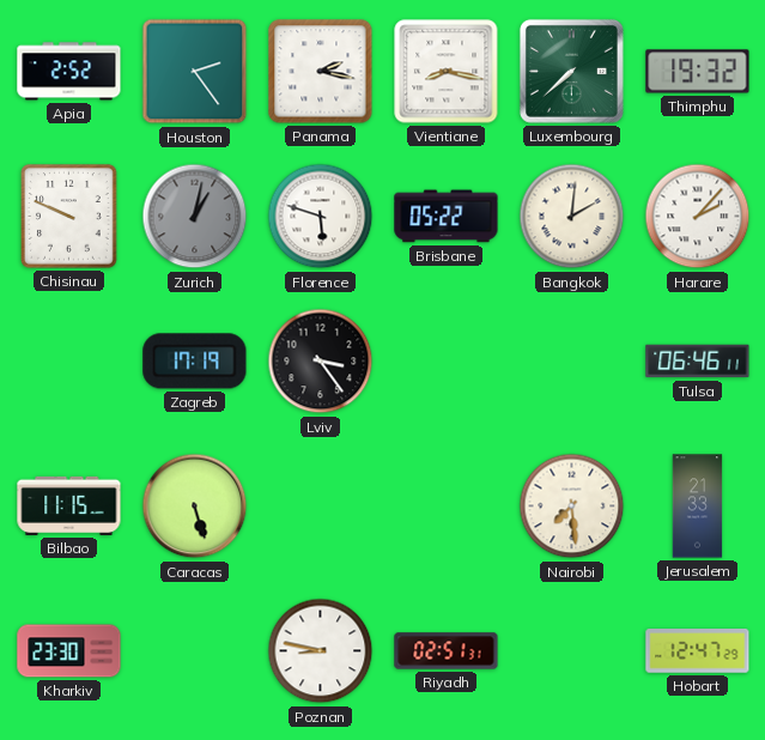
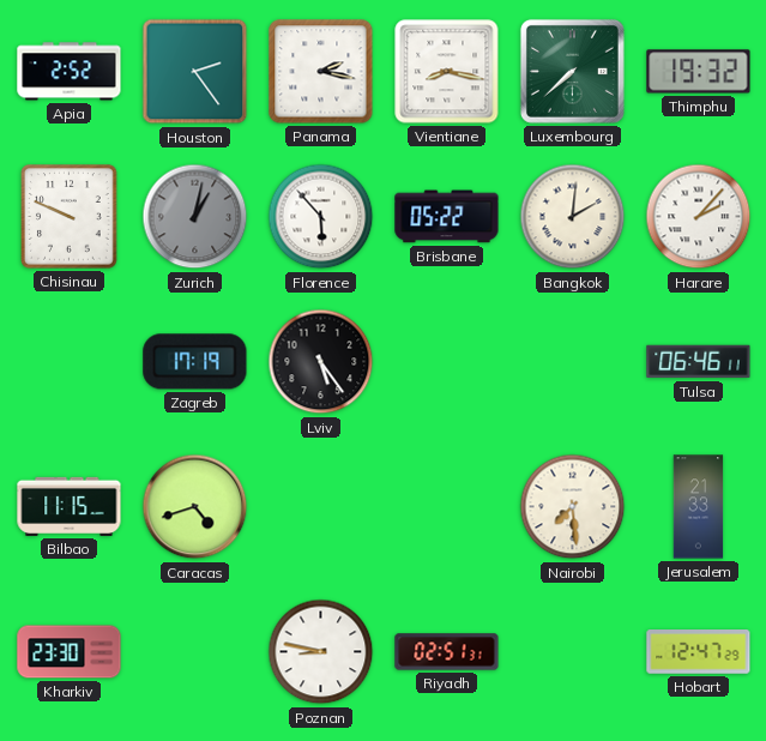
Florence: 5:48 -> 5:53 (321, 217)
Lviv: 3:24 -> 5:24 (321, 362)
Caracas: 5:27 -> 4:42 (195, 507)
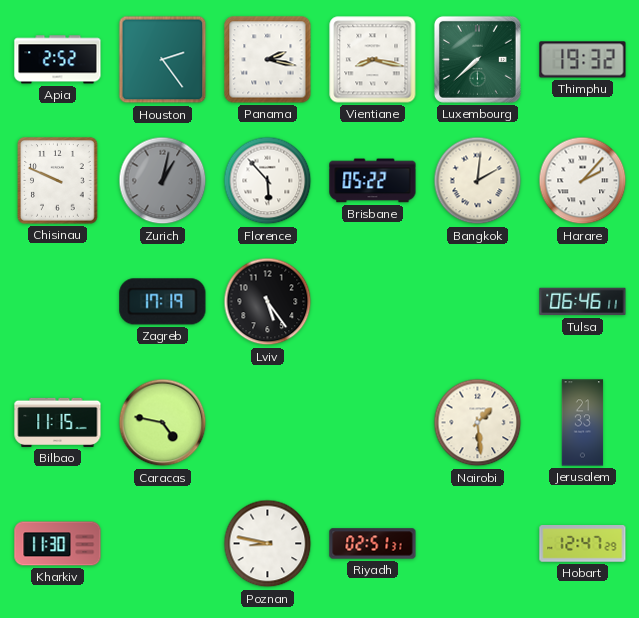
Caracas: 4:42 -> 4:47 (163, 423)
Nairobi: 7:29 -> 1:29 (478, 423)
Kharkiv: 23:30 -> 11:30 (58, 544)
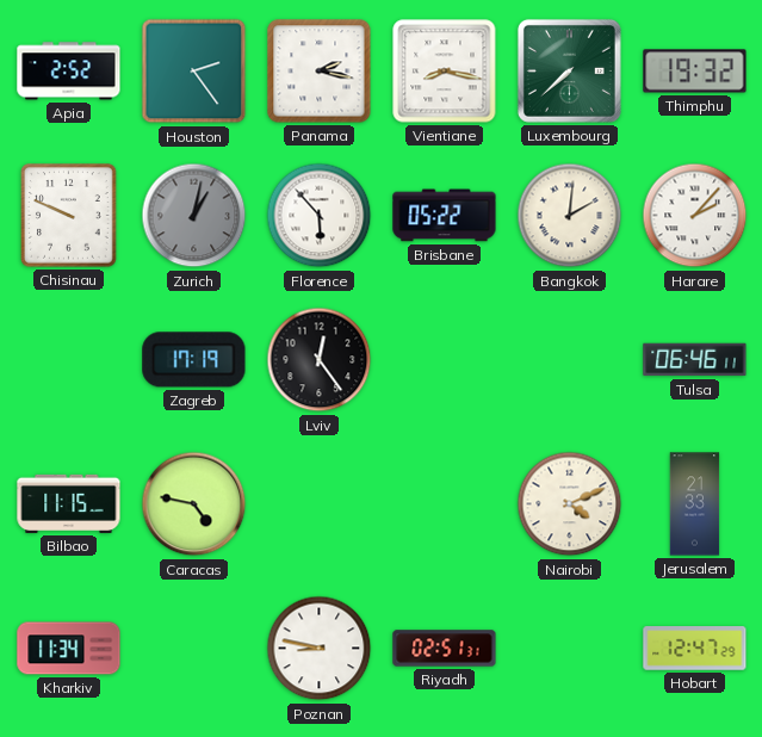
Lviv: 5:24 -> 12:24 (320, 360)
Nairobi: 1:29 -> 4:11 (570, 504)
Kharkiv: 11:30 -> 11:34 (69, 649)
